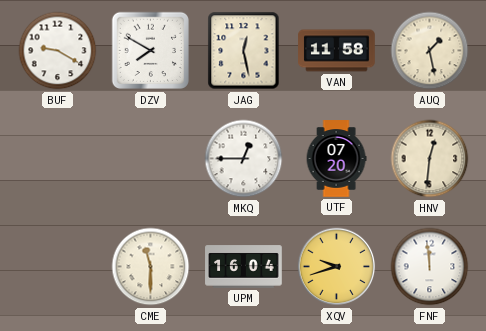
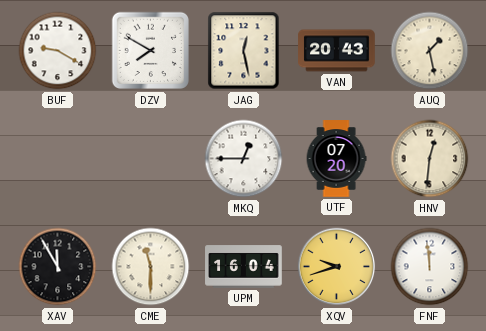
VAN: 11:58 -> 20:43 (337, 51)
XAV: none -> 11:55 (58, 267)
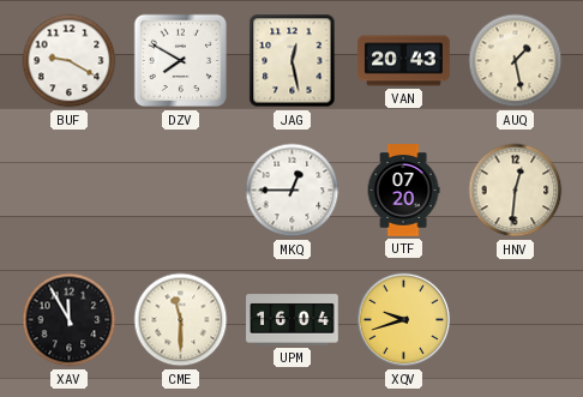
FNF: 11:59 -> none (430, 267)
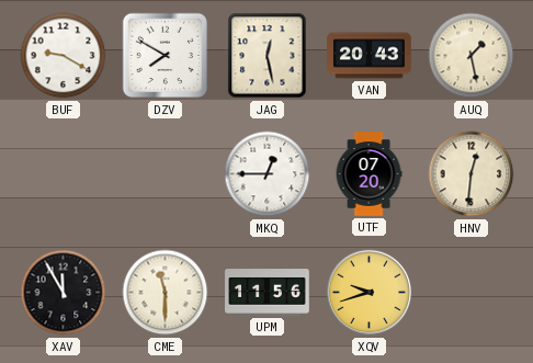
UPM: 16:04 -> 11:56 (268, 293)
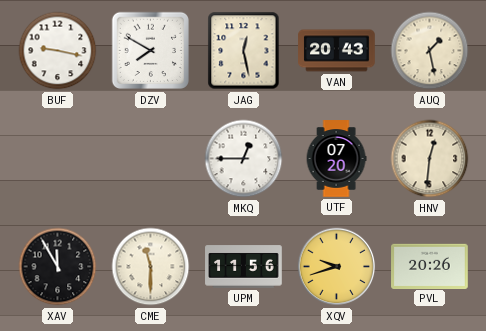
BUF: 9:20 -> 9:17 (58, 51)
PVL: none -> 20:26 (430, 266)
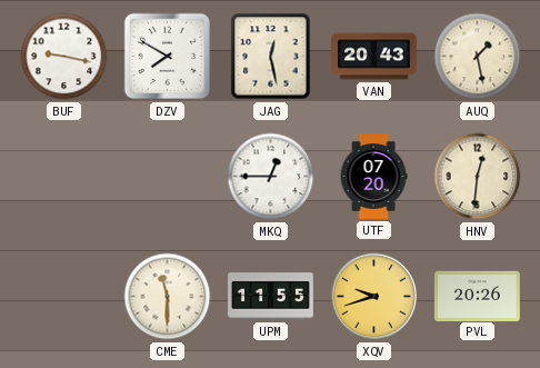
XAV: 11:55 -> none (58, 267)
UPM: 11:56 -> 11:55 (271, 297)
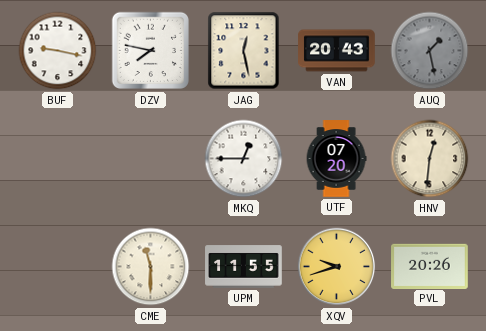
DZV: 7:50 -> 7:47 (151, 51)
AUQ dial: cream -> grey (430, 51)
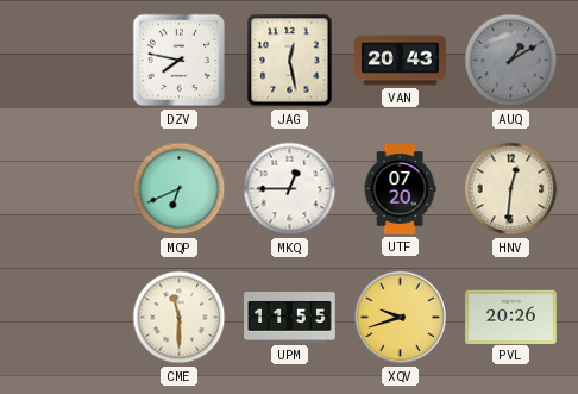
BUF: 9:17 -> none (58, 51)
AUQ: 1:28 -> 1:10 (511, 61)
MQP: none -> 6:41 (180, 189)
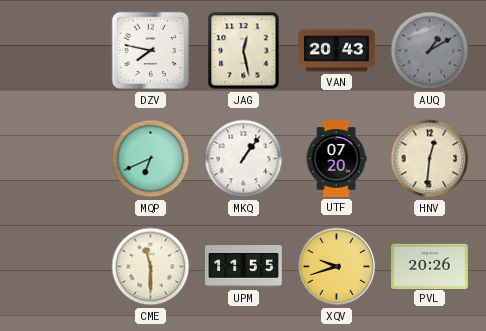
MKQ: 12:45 -> 1:06 (244, 159)
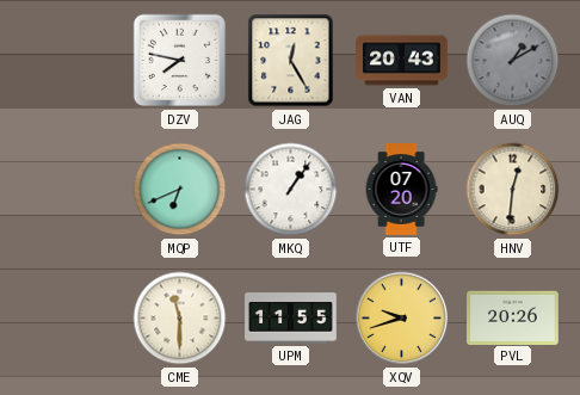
JAG: 12:28 -> 12:25 (291, 61)
